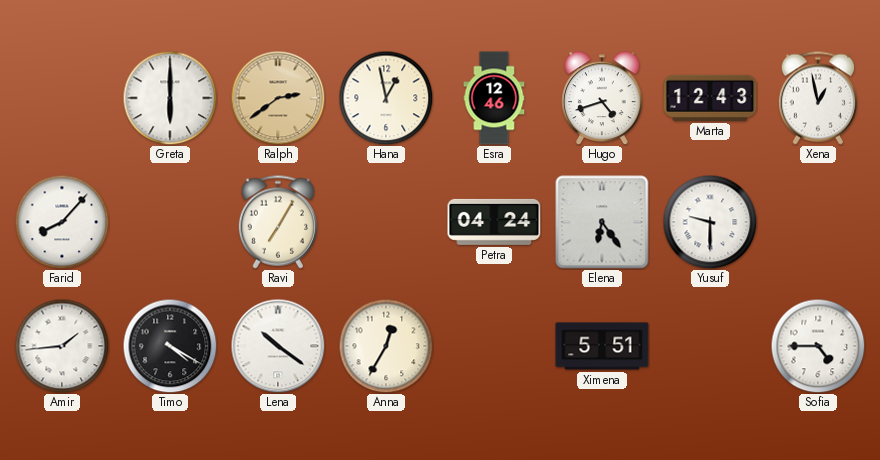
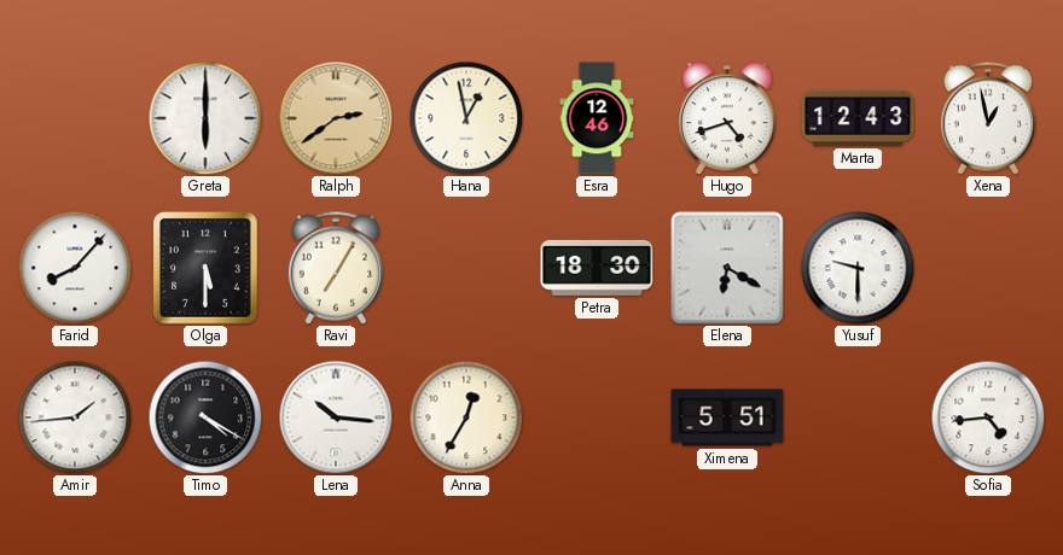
Olga: none -> 5:30 (207, 269)
Petra: 04:24 -> 18:30 (597, 268)
Elena: 6:24 -> 6:20 (727, 268)
Lena: 10:21 -> 10:16 (336, 417)
Sofia: 4:45 -> 4:44 (988, 417)
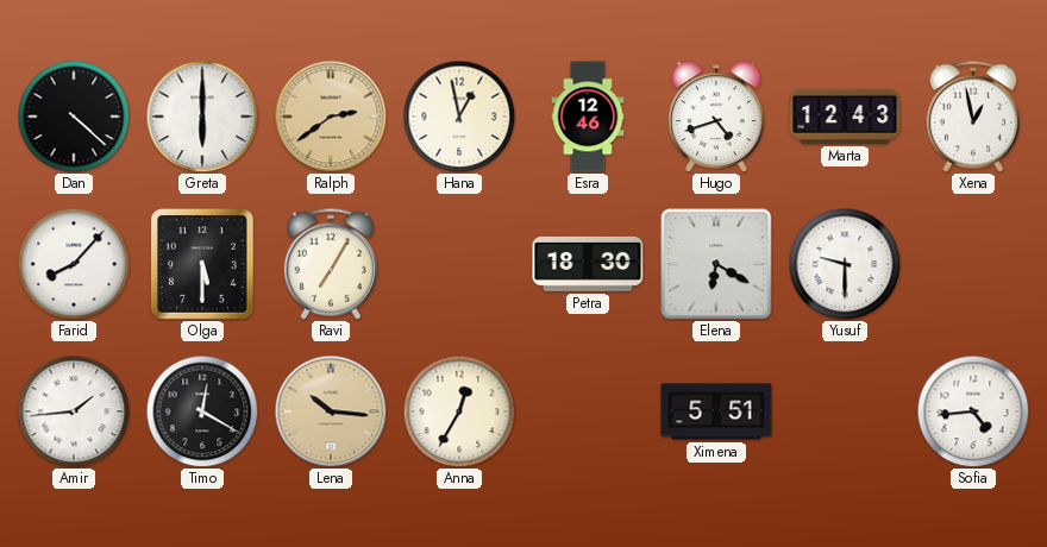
Dan: none -> 4:22 (74, 117)
Timo: 4:20 -> 12:20 (202, 411)
Lena dial: white -> champagne (331, 411)
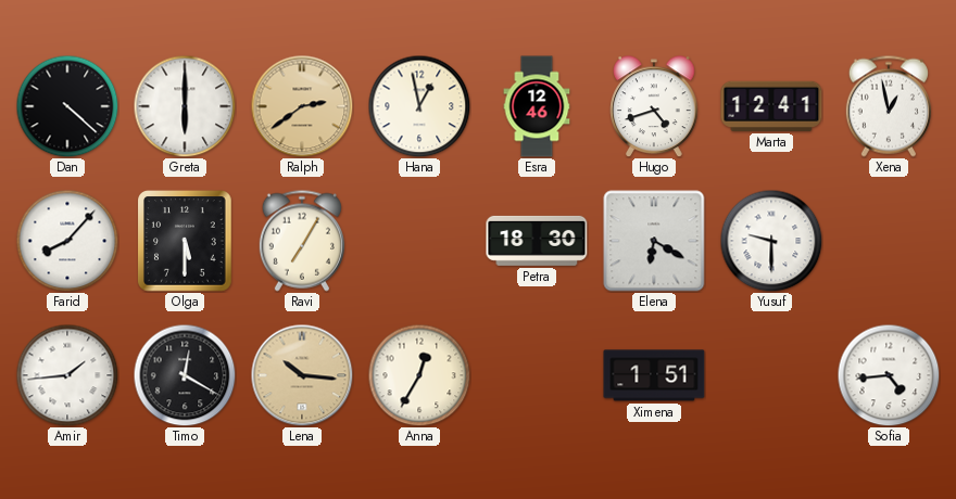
Marta: 12:43 -> 12:41 (771, 106)
Ximena: 5:51 -> 1:51 (654, 375)
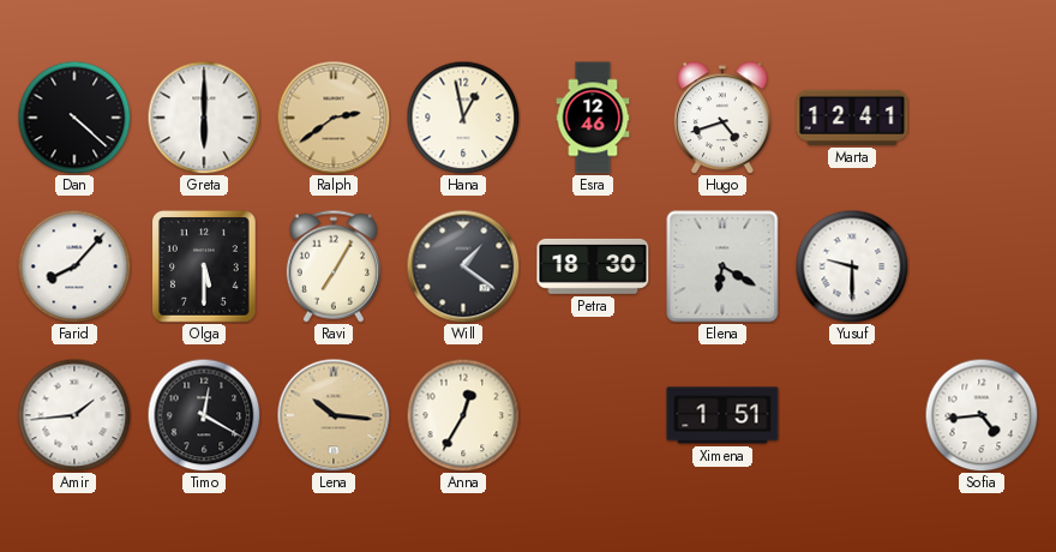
Xena: 12:58 -> none (889, 106)
Will: none -> 1:21 (463, 266)
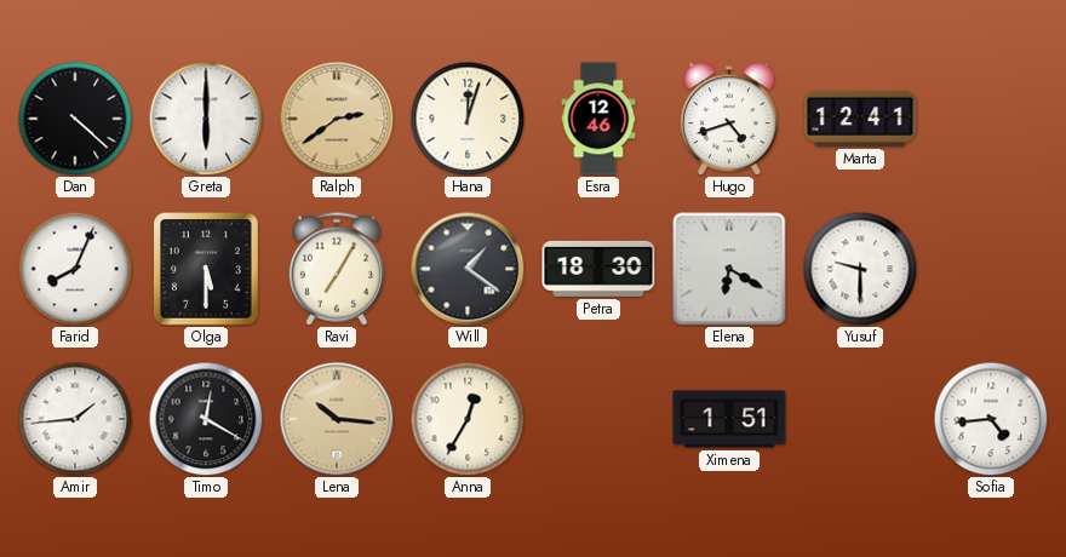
Hana: 12:58 -> 12:03 (468, 119)
Farid: 8:07 -> 8:04 (75, 269)
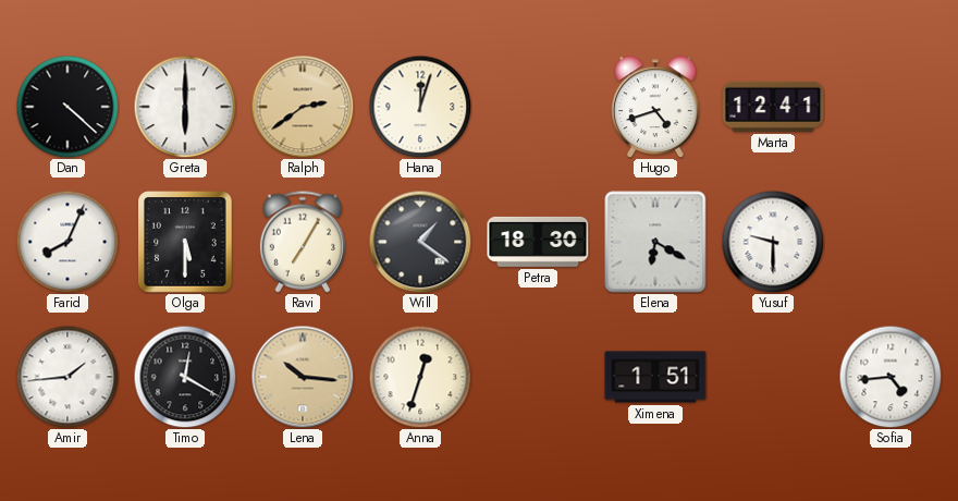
Esra: 12:46 -> none (598, 119)
Anna: 12:35 -> 12:33 (420, 377)
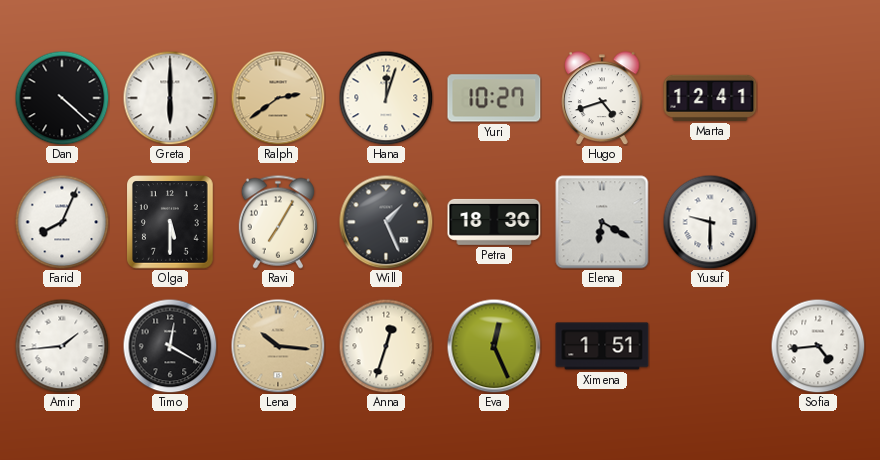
Yuri: none -> 10:27 (494, 98)
Will: 1:21 -> 1:26 (386, 222)
Eva: none -> 12:26 (494, 346)
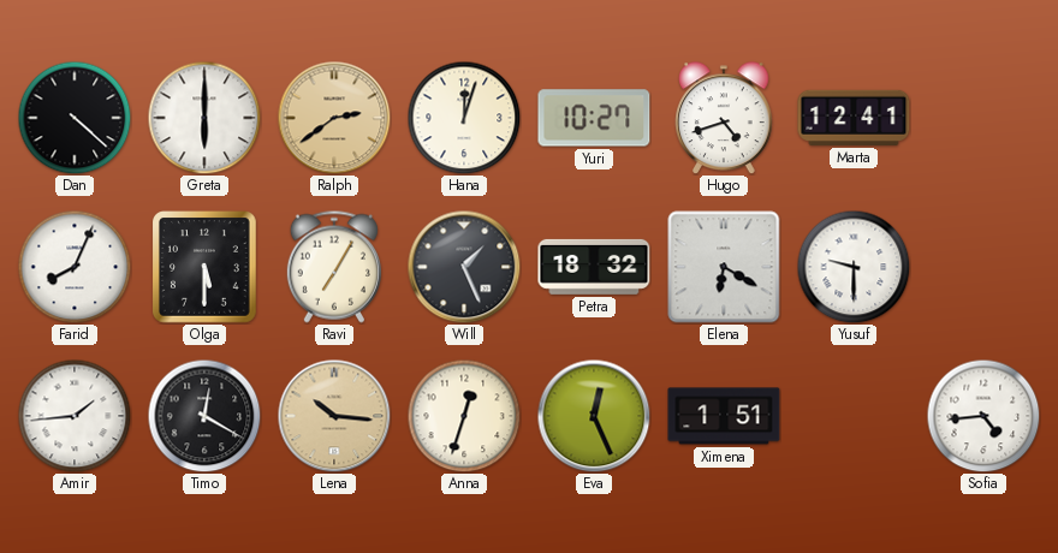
Petra: 18:30 -> 18:32 (594, 267)
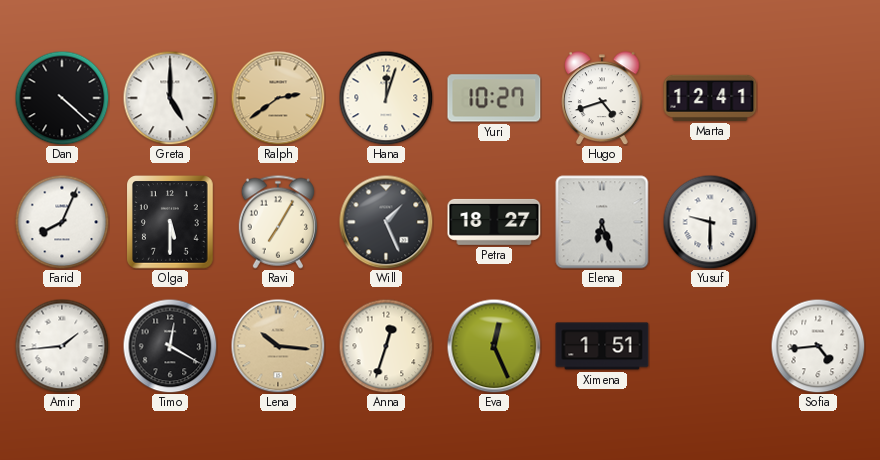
Greta: 6:00 -> 5:00 (170, 98)
Petra: 18:32 -> 18:27 (494, 222)
Elena: 6:20 -> 6:27 (602, 222)
